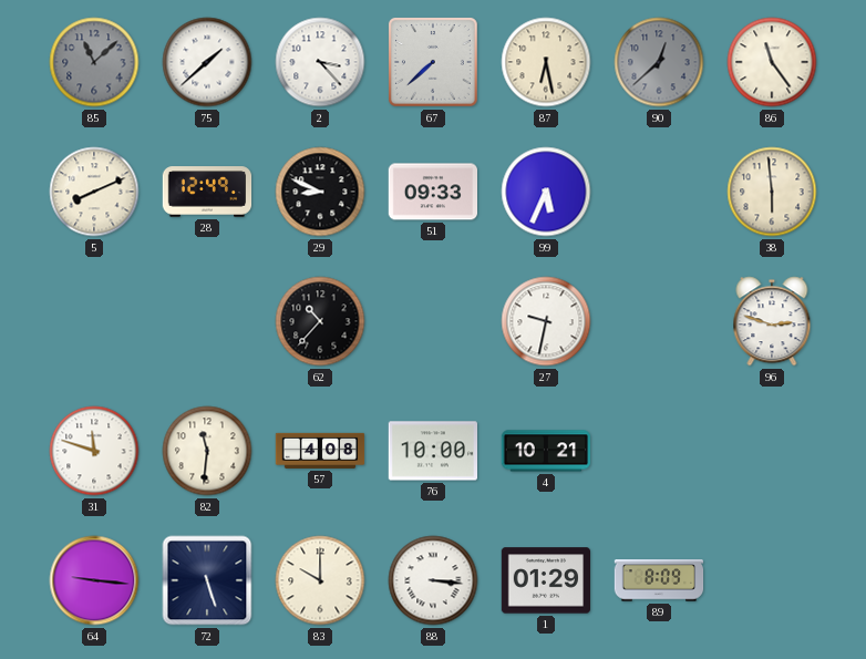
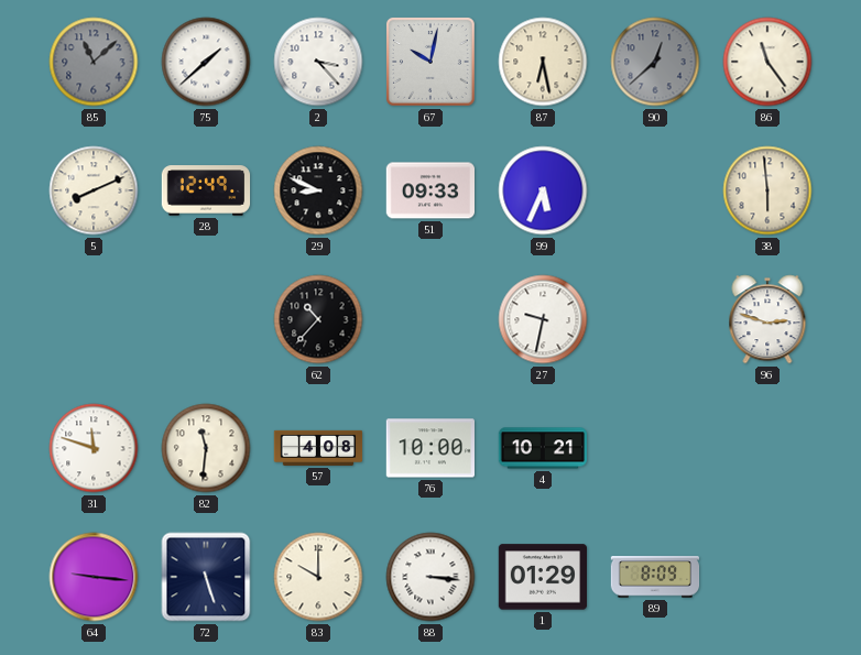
67: 7:38 -> 10:02 (430, 62)
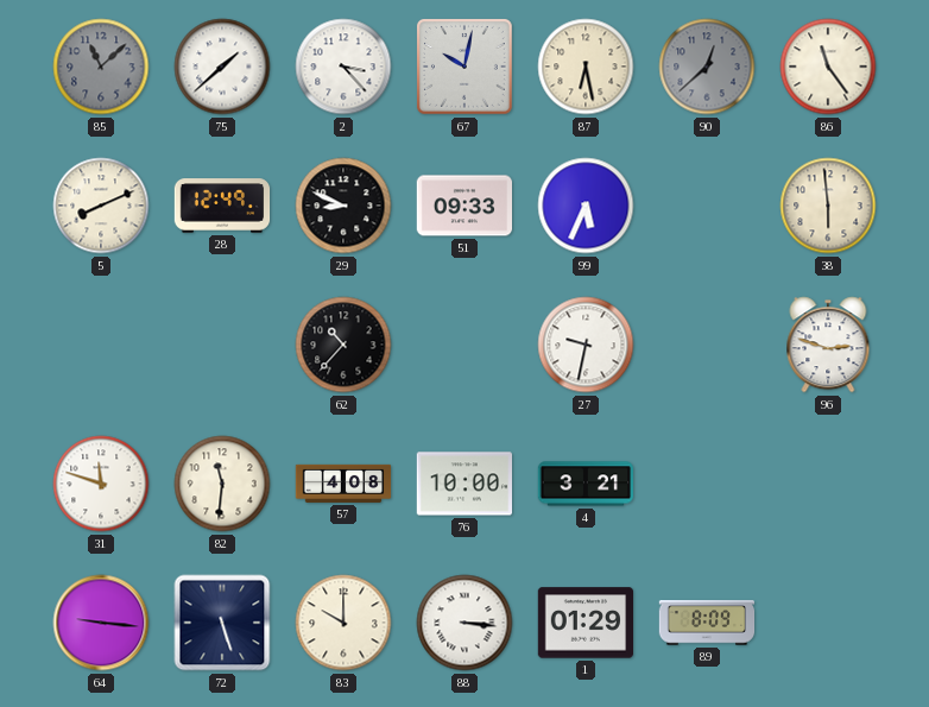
4: 10:21 -> 3:21 (584, 484)
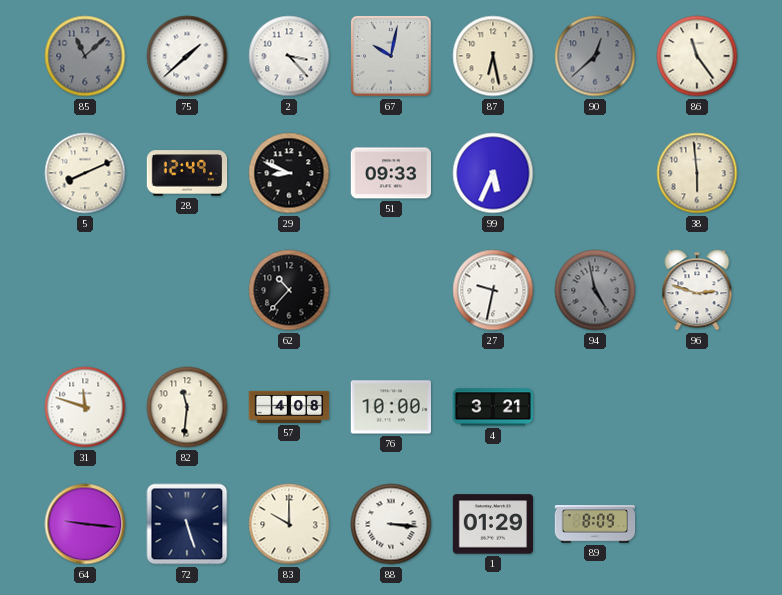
94: none -> 4:58 (595, 290)
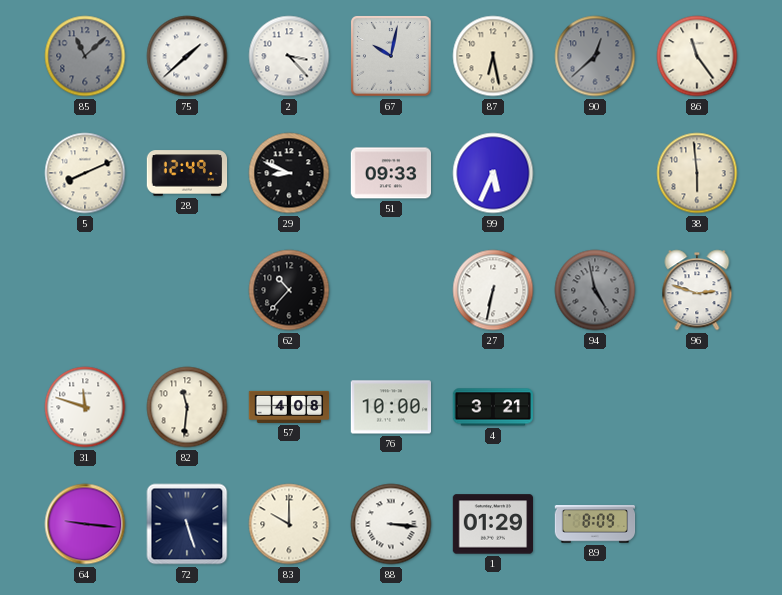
27: 9:32 -> 6:32 (493, 290)
